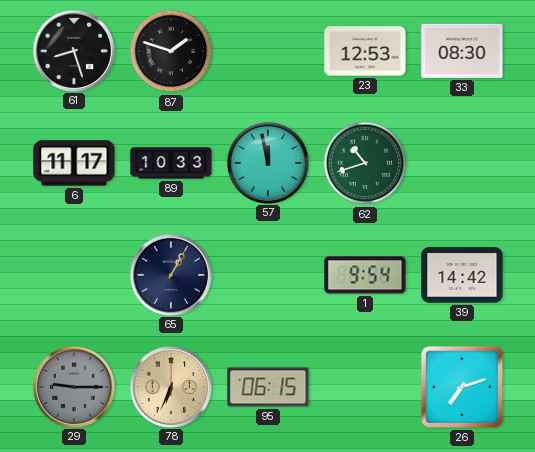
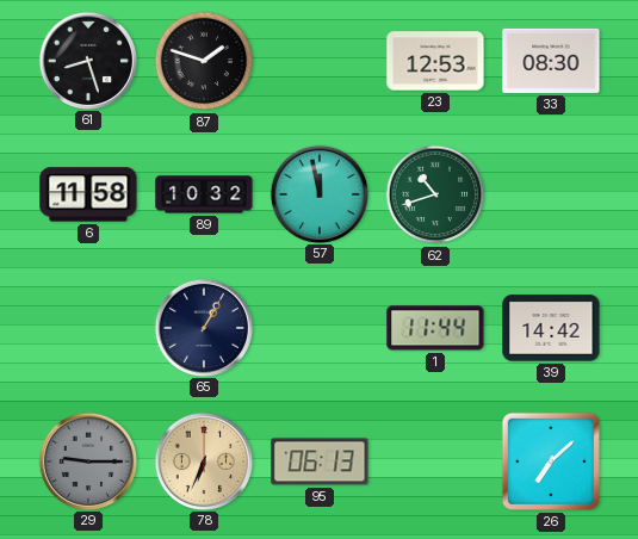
6: 11:17 -> 11:58 (88, 194)
89: 10:33 -> 10:32 (204, 194)
1: 9:54 -> 11:44 (435, 328)
95: 06:15 -> 06:13 (320, 461)
26: 7:12 -> 7:08 (551, 461)
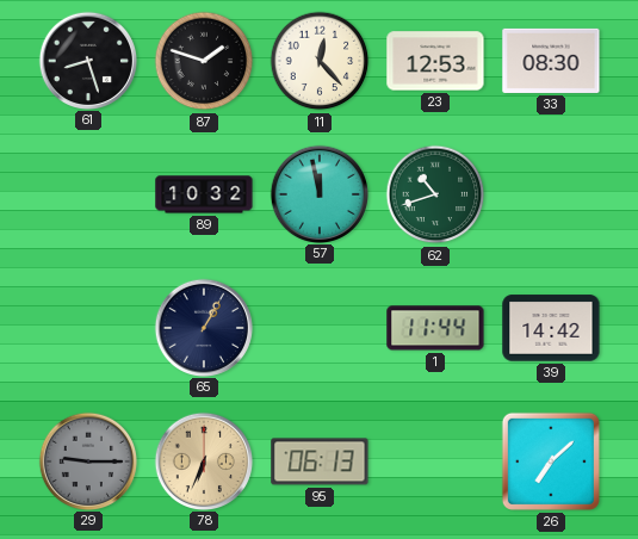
11: none -> 12:23 (320, 61)
6: 11:58 -> none (88, 194)
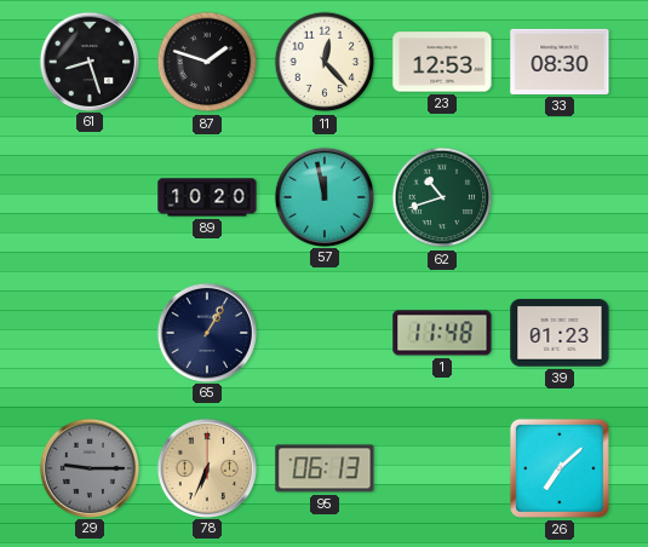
89: 10:32 -> 10:20 (207, 197)
1: 11:44 -> 11:48 (442, 333)
39: 14:42 -> 01:23 (560, 333)
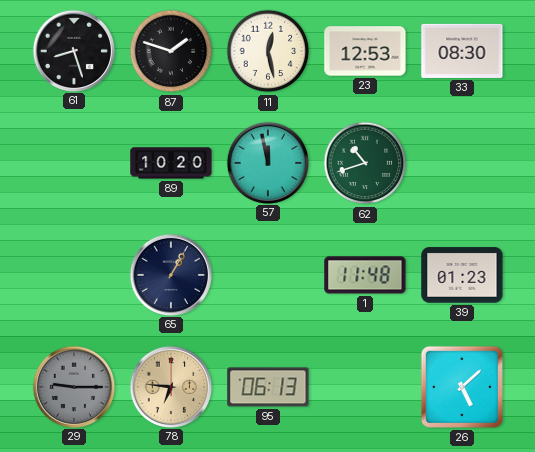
11: 12:23 -> 12:28 (268, 51)
78: 6:34 -> 6:46 (170, 386)
26: 7:08 -> 5:08 (462, 387)
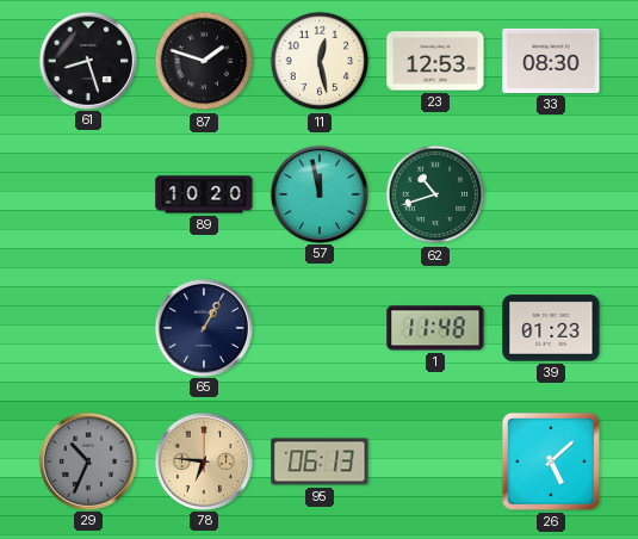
29: 9:15 -> 10:34 (87, 460)
